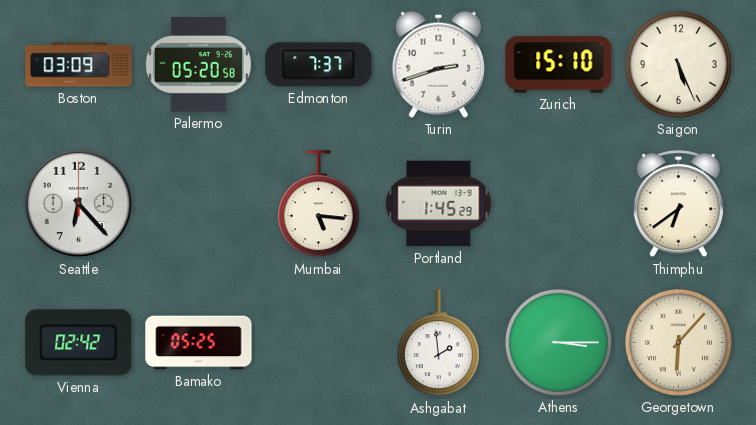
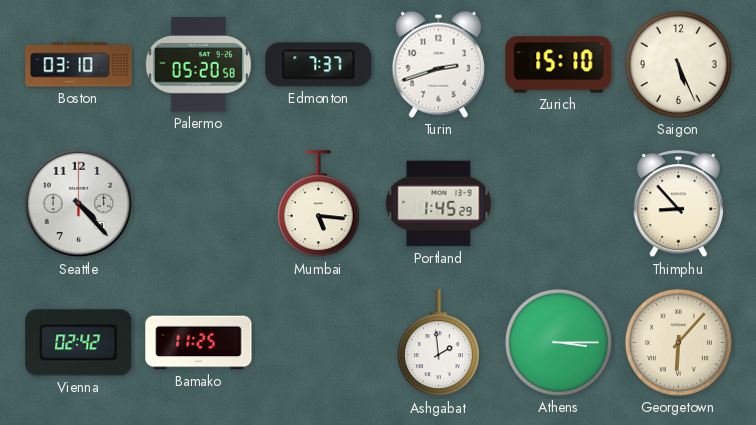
Boston: 03:09 -> 03:10 (79, 65)
Seattle: 6:23 -> 4:23 (79, 204)
Thimphu: 6:39 -> 8:53 (678, 204)
Bamako: 05:25 -> 11:25 (199, 343)
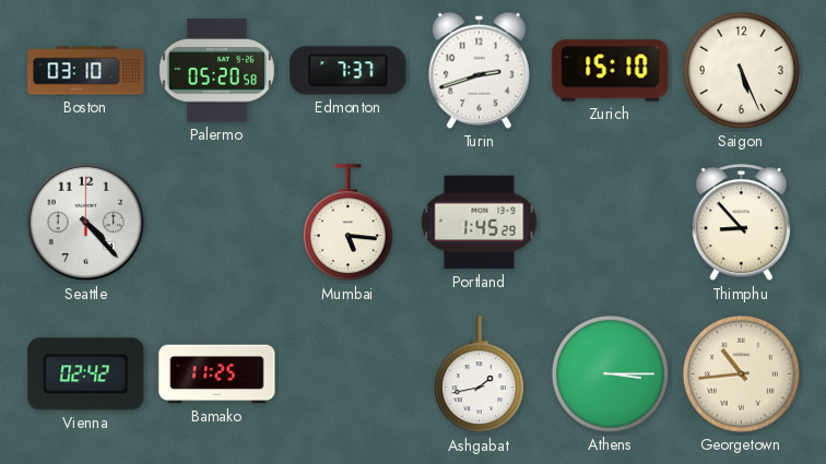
Ashgabat: 1:59 -> 1:43 (479, 374)
Georgetown: 6:07 -> 10:44 (741, 373)
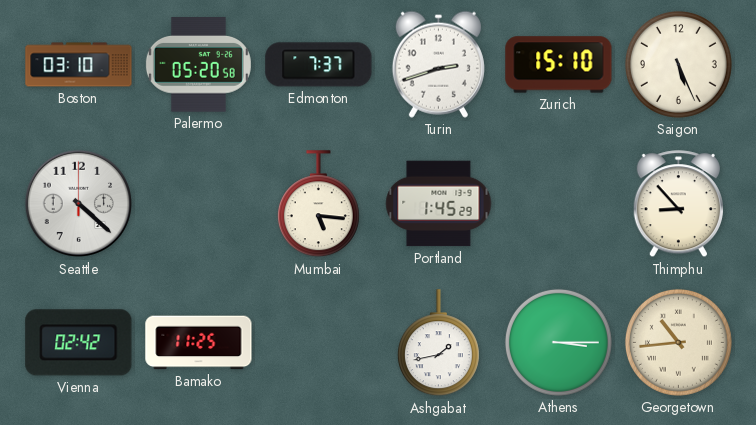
Seattle: 4:23 -> 4:22 (79, 204)
